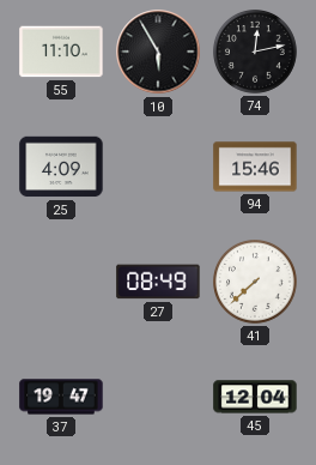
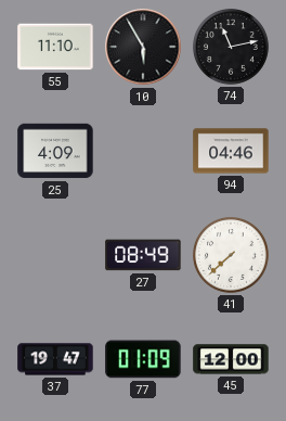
74: 12:13 -> 11:13 (232, 48)
94: 15:46 -> 04:46 (231, 151)
77: none -> 01:09 (143, 359)
45: 12:04 -> 12:00 (231, 359)
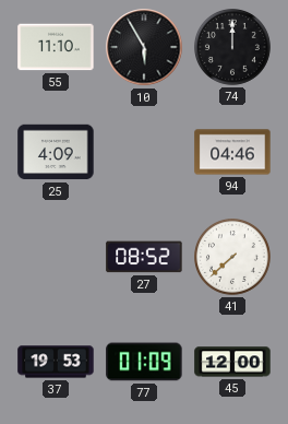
74: 11:13 -> 12:00 (233, 48)
27: 08:49 -> 08:52 (144, 257)
37: 19:47 -> 19:53 (56, 362)
